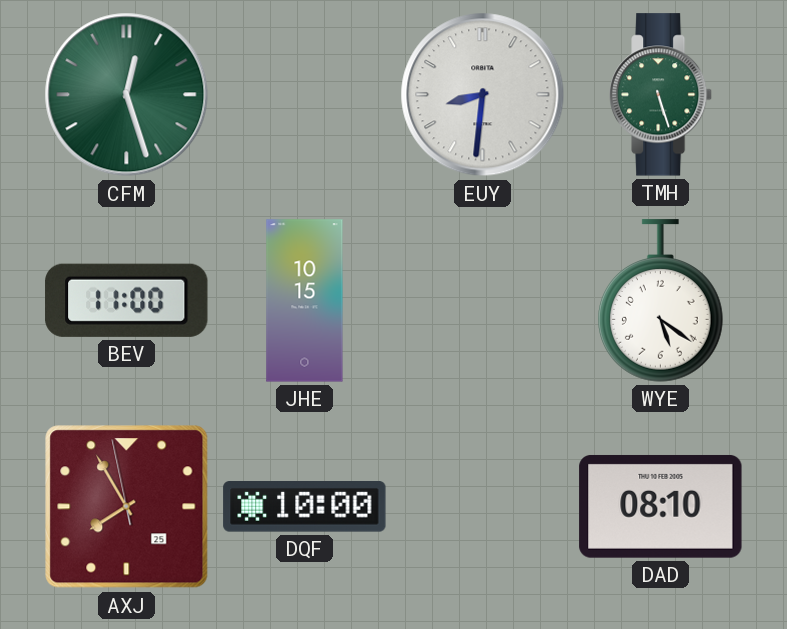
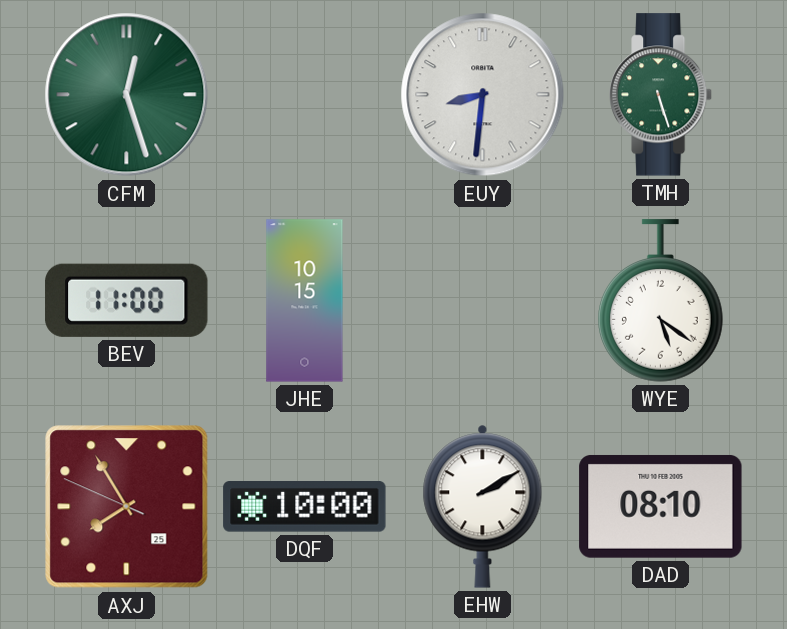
AXJ: 7:54:58 -> 7:54:49 (127, 507)
EHW: none -> 2:10 (483, 506)
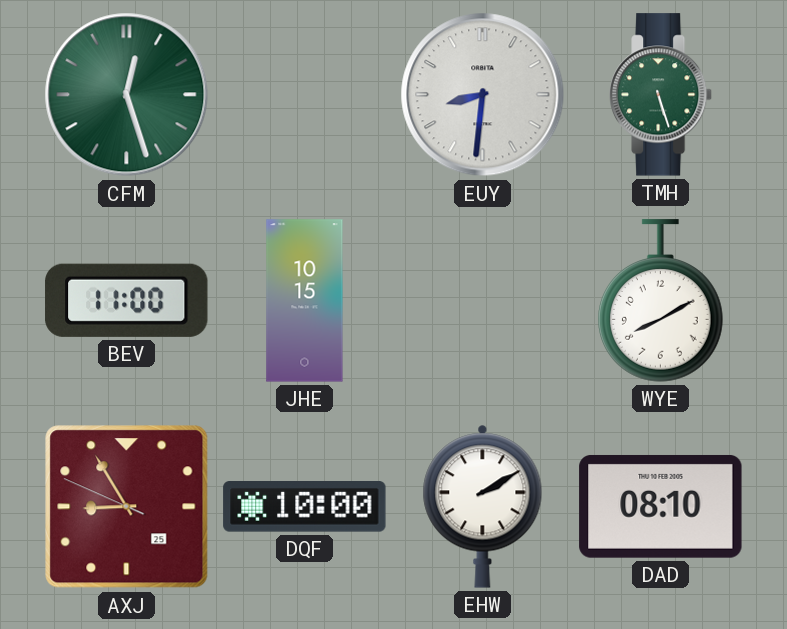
WYE: 5:21 -> 8:10 (661, 301)
AXJ: 7:54 -> 8:54 (127, 507)
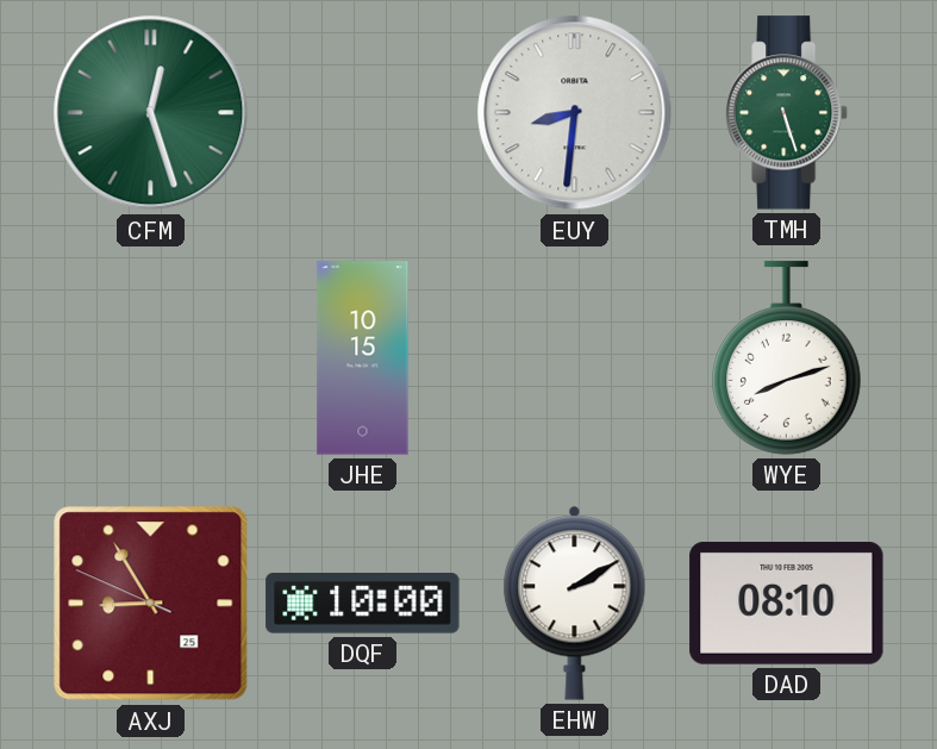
BEV: 11:00 -> none (127, 300)
WYE: 8:10 -> 8:12 (787, 358)
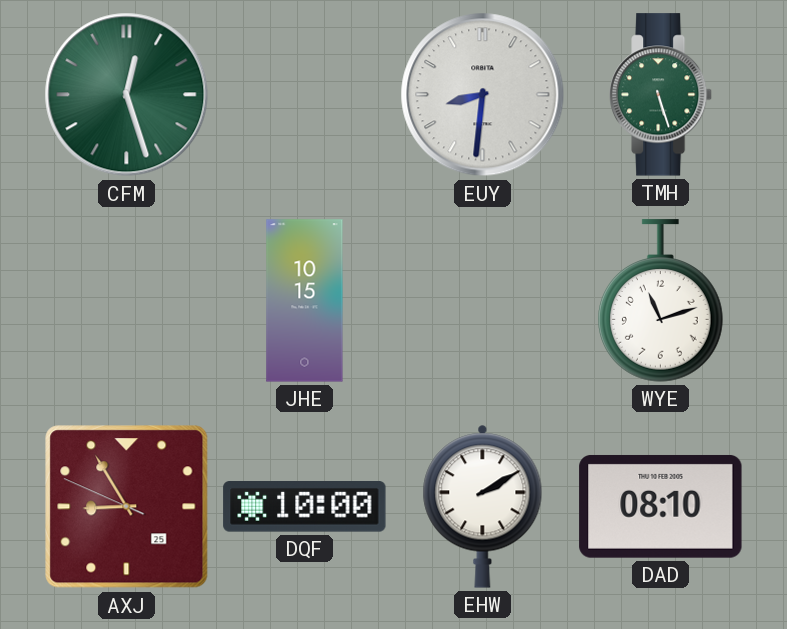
WYE: 8:12 -> 11:12 (661, 301)
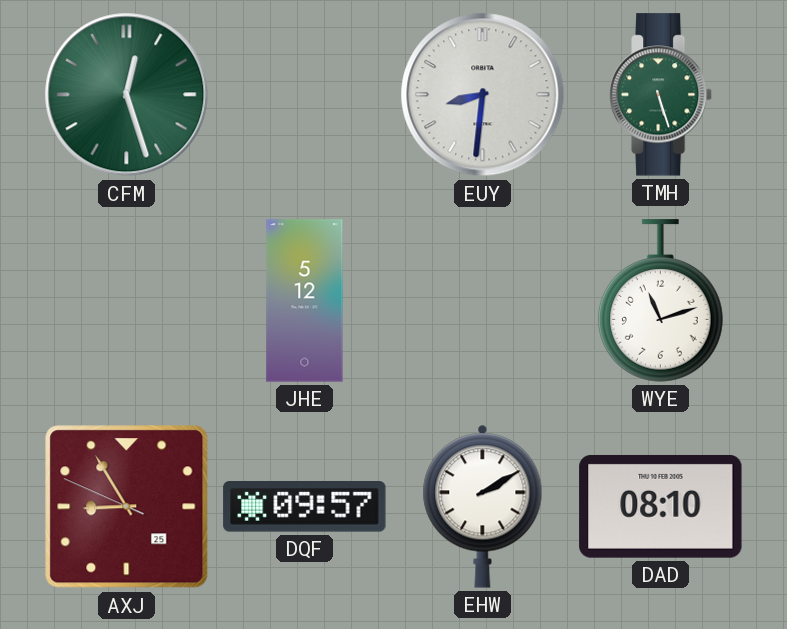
JHE: 10:15 -> 5:12 (305, 301)
DQF: 10:00 -> 09:57 (305, 507)
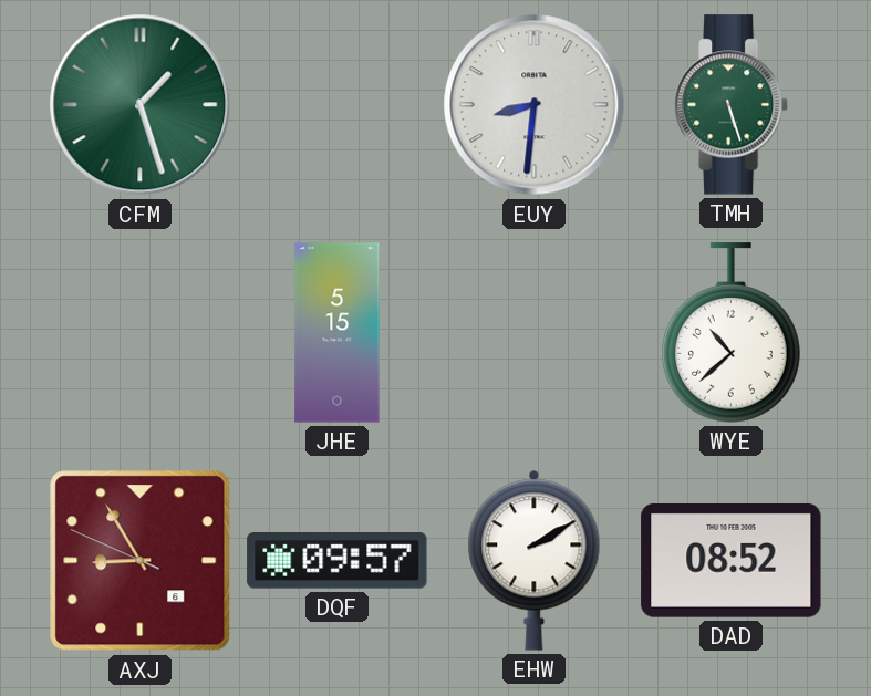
CFM: 12:27 -> 1:27 (141, 105)
JHE: 5:12 -> 5:15 (338, 333)
WYE: 11:12 -> 10:38 (732, 333)
AXJ date: 25 -> 6 (141, 561)
DAD: 08:10 -> 08:52 (732, 560)
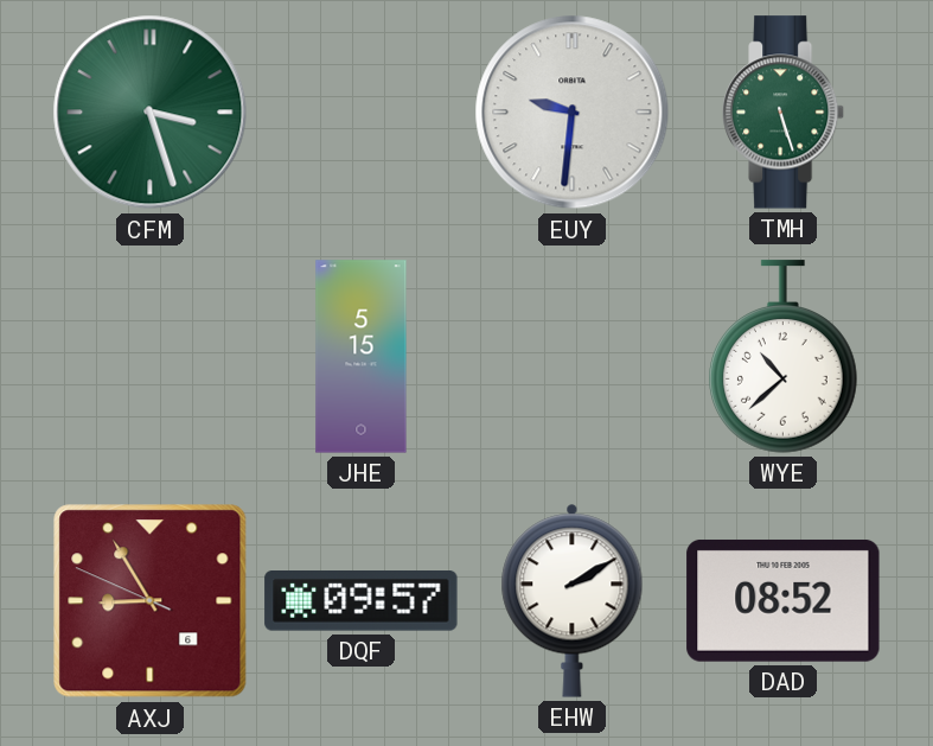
CFM: 1:27 -> 3:27 (151, 113)
EUY: 8:31 -> 9:31 (573, 113)
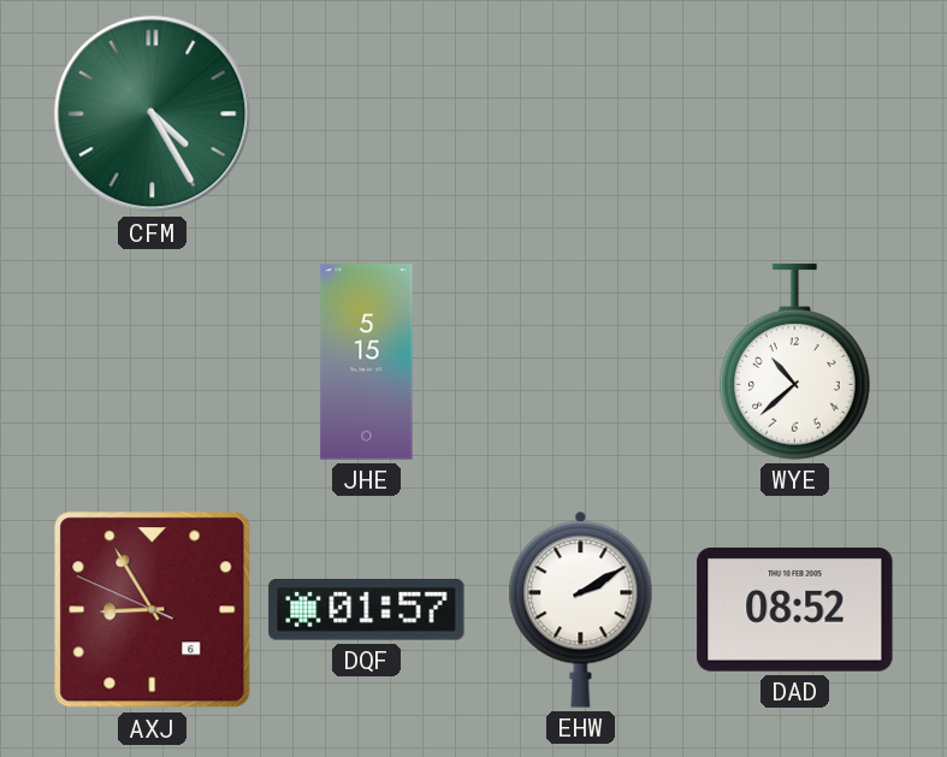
CFM: 3:27 -> 4:25 (153, 114)
EUY: 9:31 -> none (573, 113)
TMH: 5:27 -> none (784, 113)
DQF: 09:57 -> 01:57 (367, 610)
